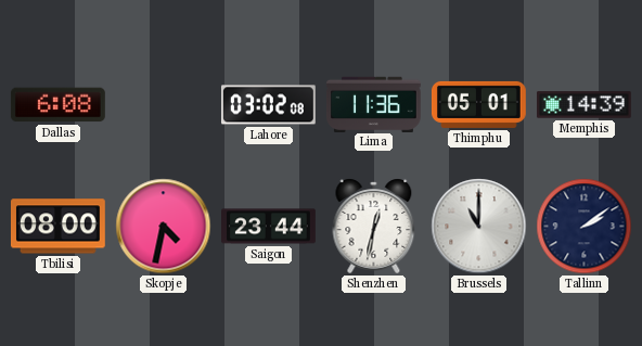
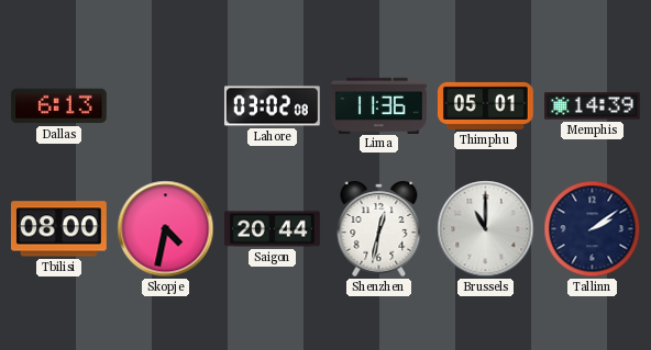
Dallas: 6:08 -> 6:13 (58, 106)
Saigon: 23:44 -> 20:44 (273, 229)
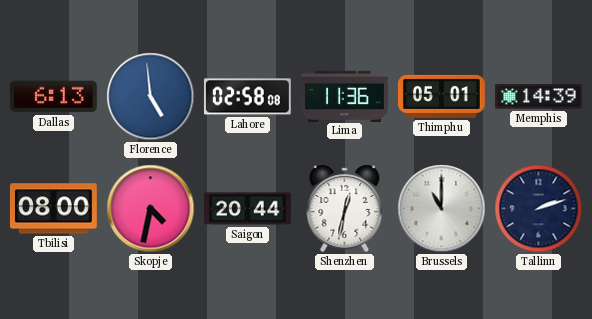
Florence: none -> 4:59 (151, 97)
Lahore: 03:02 -> 02:58 (247, 97)
Tallinn: 2:09 -> 2:12 (539, 209)
